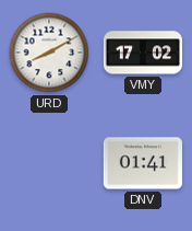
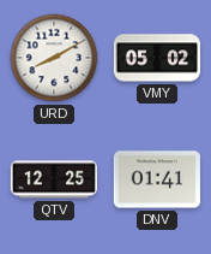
VMY: 17:02 -> 05:02 (157, 58)
QTV: none -> 12:25 (54, 179)
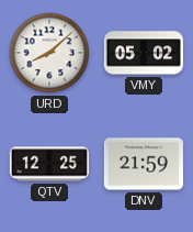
URD: 8:10 -> 8:08 (49, 53)
DNV: 01:41 -> 21:59 (144, 164)
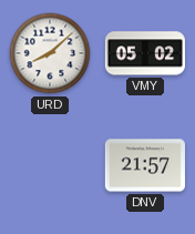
QTV: 12:25 -> none (49, 164)
DNV: 21:59 -> 21:57 (145, 165)
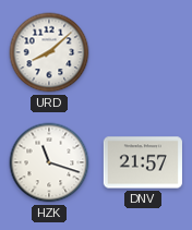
VMY: 05:02 -> none (145, 53)
HZK: none -> 11:18 (49, 162)
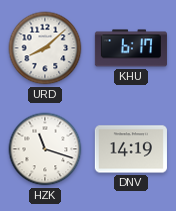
KHU: none -> 6:17 (131, 48)
DNV: 21:57 -> 14:19 (131, 149)
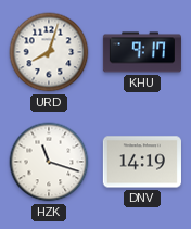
URD: 8:08 -> 8:03 (49, 52)
KHU: 6:17 -> 9:17 (142, 52)
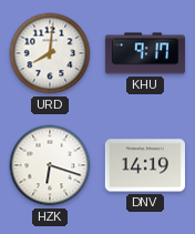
URD: 8:03 -> 8:01 (50, 53)
HZK: 11:18 -> 6:18 (50, 165)
